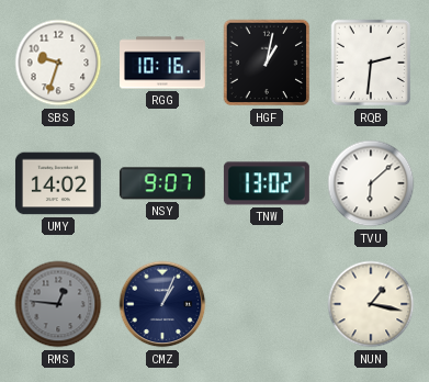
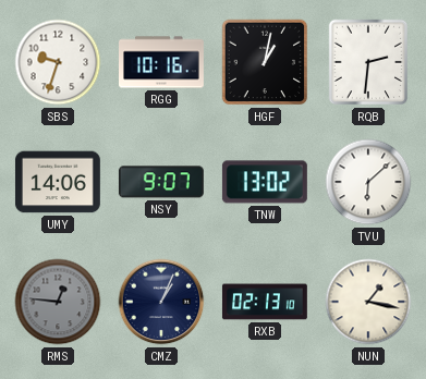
UMY: 14:02 -> 14:06 (58, 182)
RXB: none -> 02:13 (265, 302)
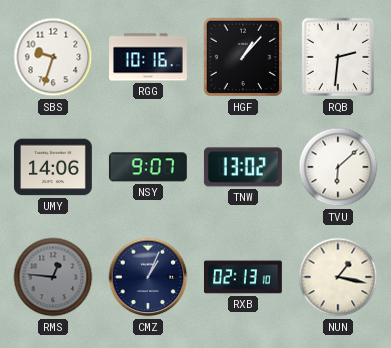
HGF: 1:02 -> 1:07 (243, 57)
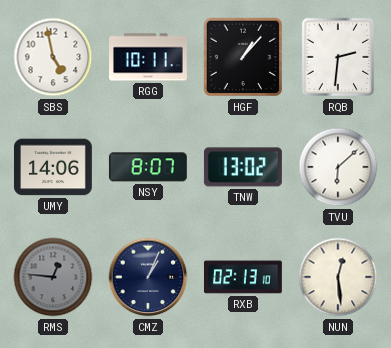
SBS: 9:33 -> 4:58 (53, 57)
RGG: 10:16 -> 10:11 (149, 57)
NSY: 9:07 -> 8:07 (148, 167)
NUN: 1:17 -> 12:29 (338, 277)
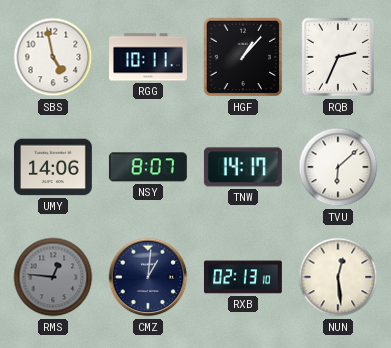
RQB: 2:31 -> 2:34 (338, 57)
TNW: 13:02 -> 14:17 (243, 167)
CMZ: 1:04 -> 1:01 (148, 277)
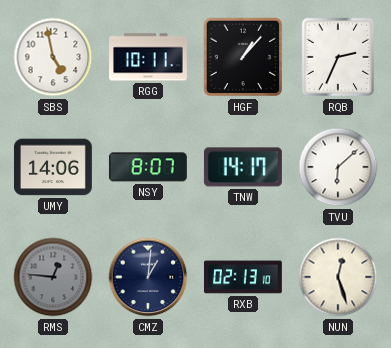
NUN: 12:29 -> 12:27 (338, 277)
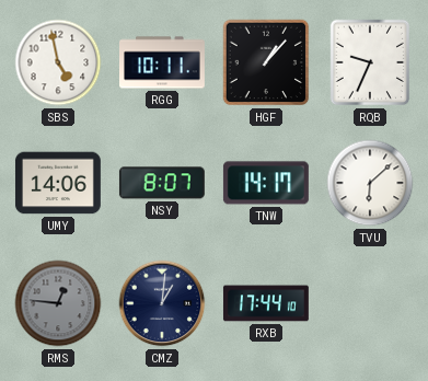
RQB: 2:34 -> 9:34 (370, 62)
RXB: 02:13 -> 17:44 (266, 303)
NUN: 12:27 -> none (338, 277)
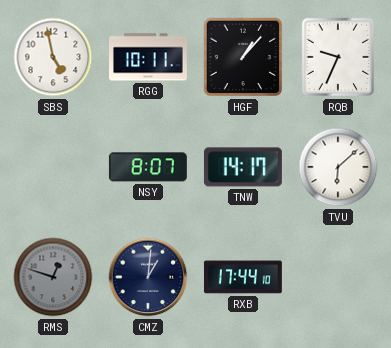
UMY: 14:06 -> none (58, 183)
RMS: 12:46 -> 12:48 (53, 277)
